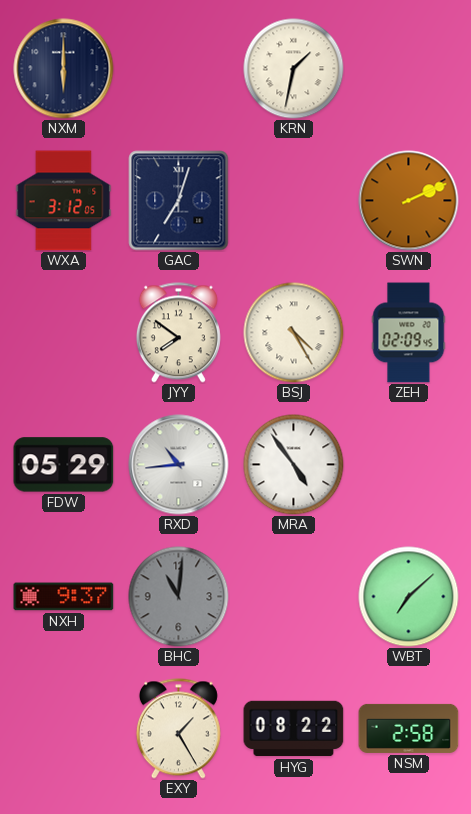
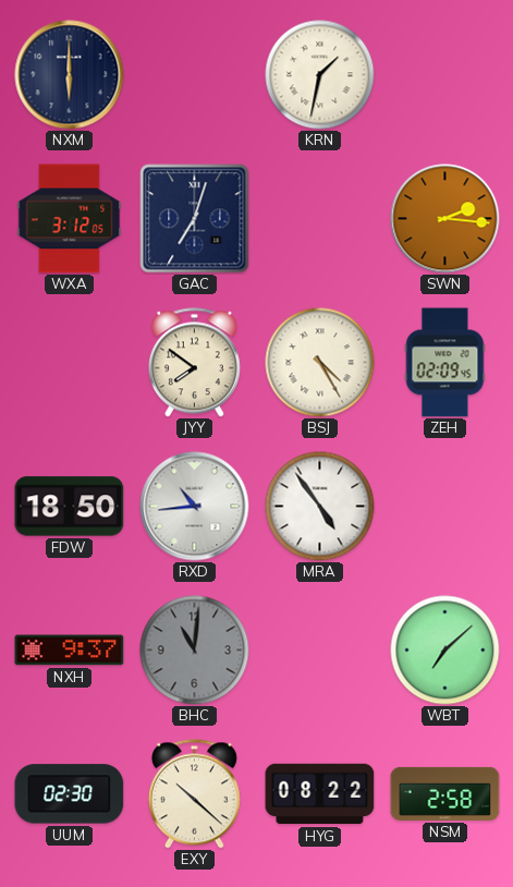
SWN: 2:11 -> 2:16 (445, 219)
FDW: 05:29 -> 18:50 (70, 507)
UUM: none -> 02:30 (70, 794)
EXY: 1:25 -> 10:22 (194, 794)
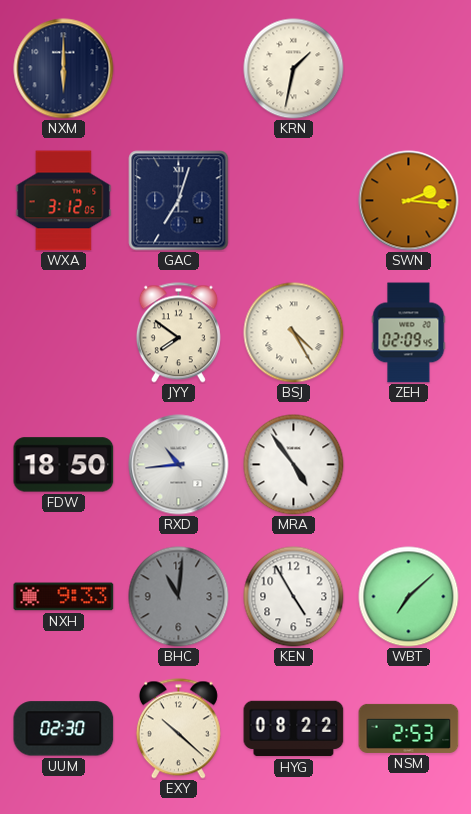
NXH: 9:37 -> 9:33 (64, 597)
KEN: none -> 4:55 (294, 597)
NSM: 2:58 -> 2:53 (409, 728)
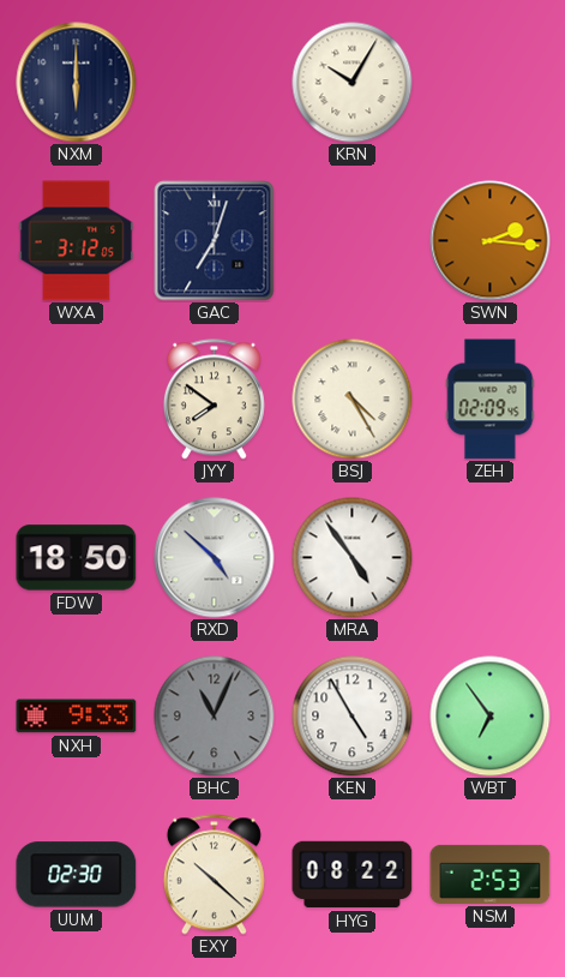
KRN: 1:32 -> 10:05 (353, 83)
RXD: 10:44 -> 4:52 (215, 558)
BHC: 11:01 -> 11:04 (215, 717)
WBT: 7:08 -> 6:54 (491, 717)
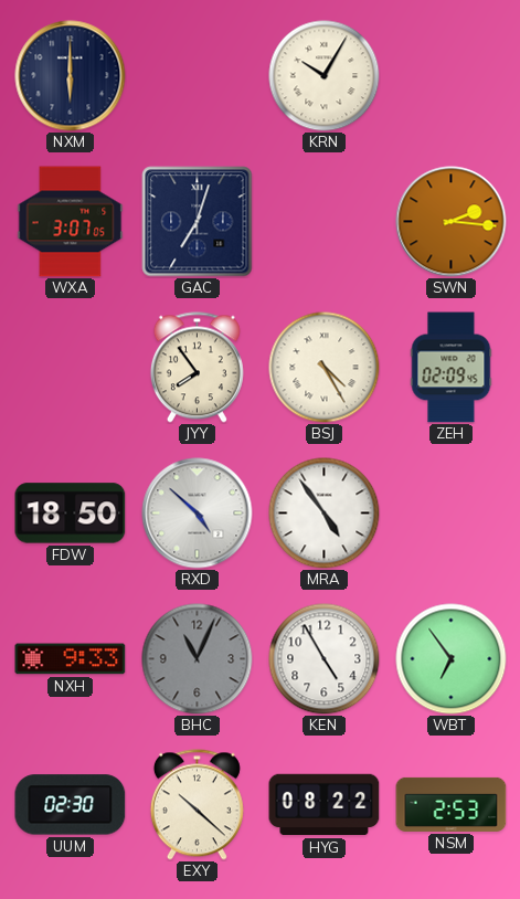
WXA: 3:12 -> 3:07 (71, 222)
JYY: 7:51 -> 7:54 (197, 368)
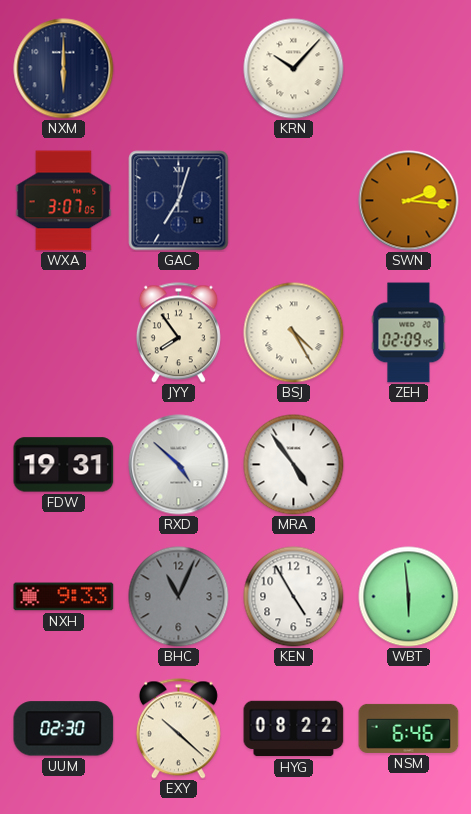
KRN: 10:05 -> 10:07 (294, 69)
FDW: 18:50 -> 19:31 (64, 465)
WBT: 6:54 -> 5:59 (409, 597)
NSM: 2:53 -> 6:46 (409, 728)
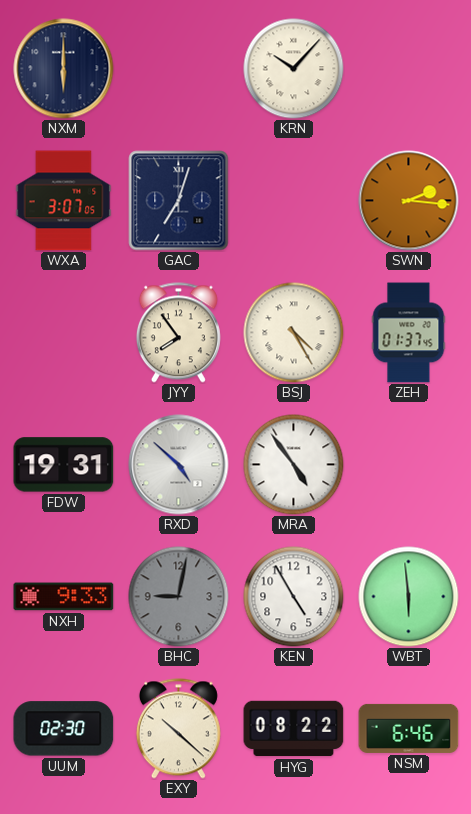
ZEH: 02:09 -> 01:37 (409, 333)
BHC: 11:04 -> 9:02 (179, 597)
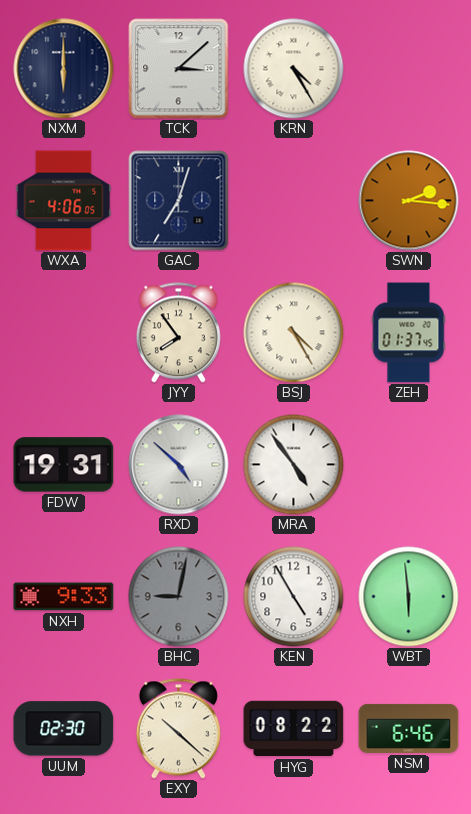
TCK: none -> 3:08 (179, 69)
KRN: 10:07 -> 4:25 (294, 69)
WXA: 3:07 -> 4:06 (64, 201)
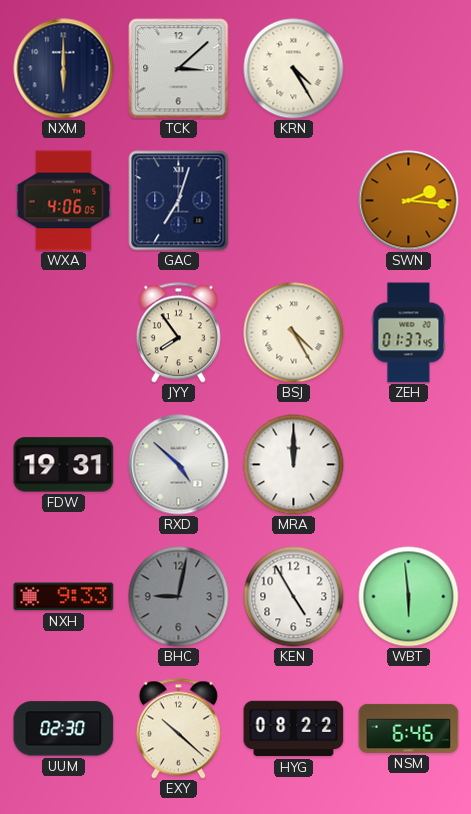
MRA: 4:54 -> 12:00 (294, 465)
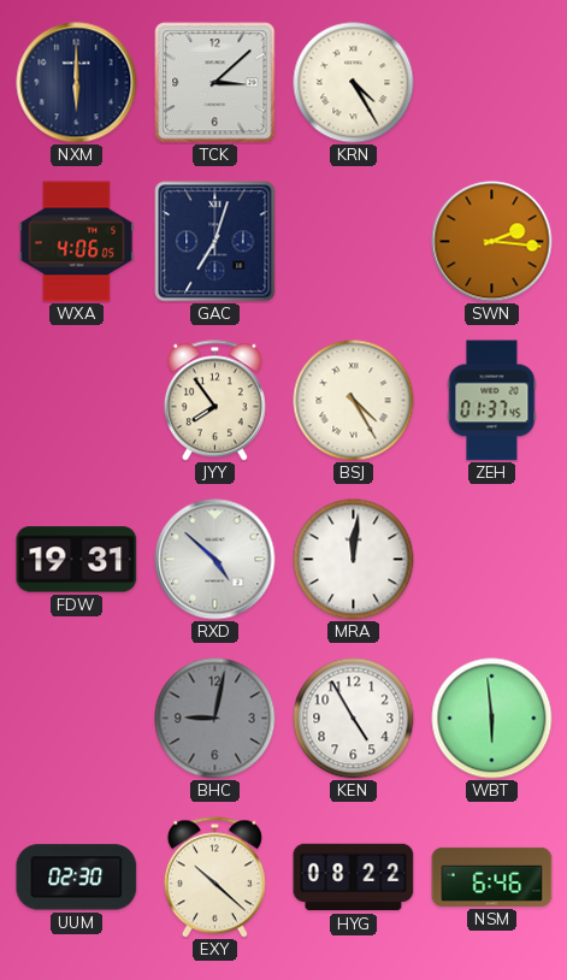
MRA: 12:00 -> 12:01 (354, 560)
NXH: 9:33 -> none (64, 597)
